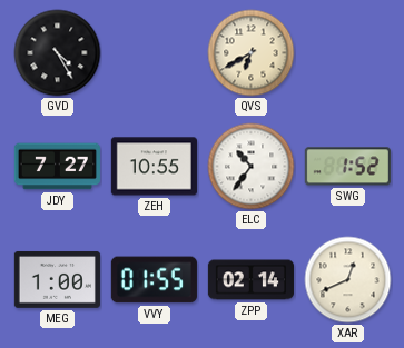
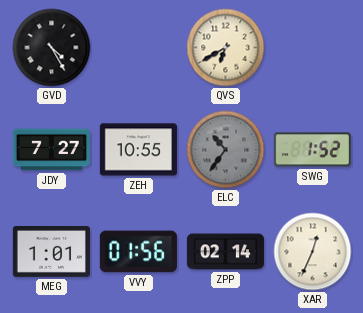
ELC dial: white -> grey (226, 150)
MEG: 1:00 -> 1:01 (51, 251)
VVY: 01:55 -> 01:56 (138, 252)
XAR: 12:41 -> 12:34 (313, 252)
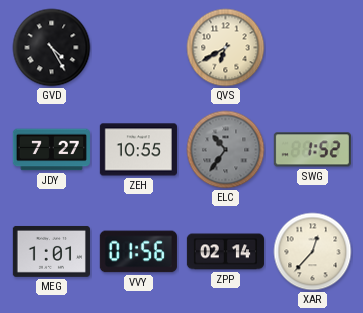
XAR: 12:34 -> 12:37 (313, 252)
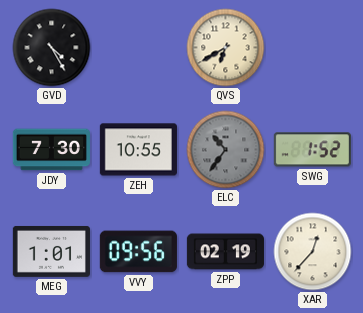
JDY: 7:27 -> 7:30 (51, 150)
VVY: 01:56 -> 09:56 (138, 252)
ZPP: 02:14 -> 02:19 (225, 252)
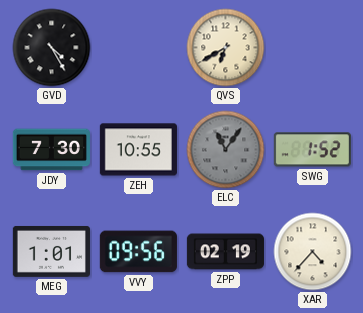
ELC: 10:36 -> 11:06 (226, 150)
XAR: 12:37 -> 4:37 (313, 252)
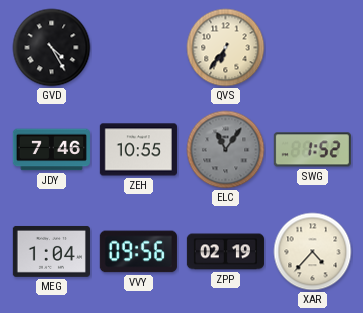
QVS: 6:40 -> 6:36 (226, 48)
JDY: 7:30 -> 7:46 (51, 150)
MEG: 1:01 -> 1:04 (51, 251)
